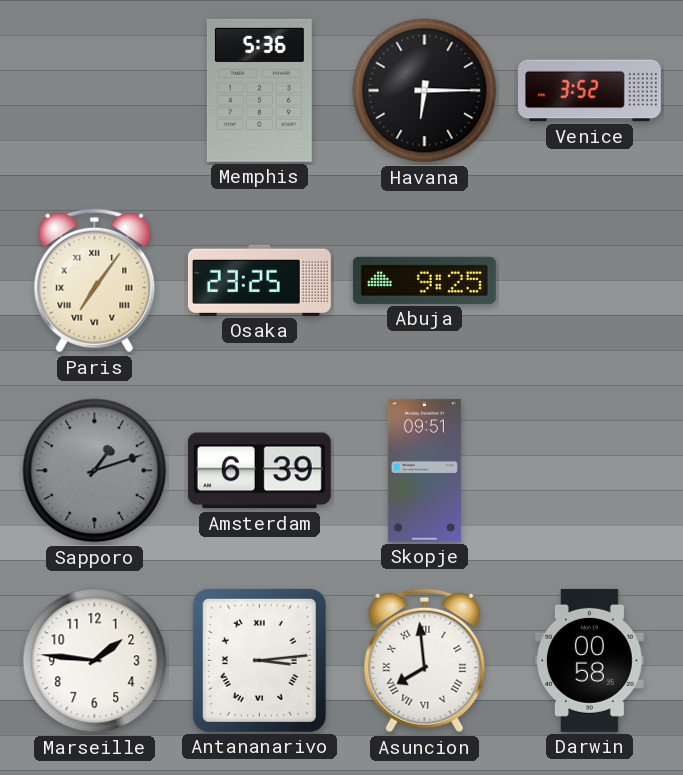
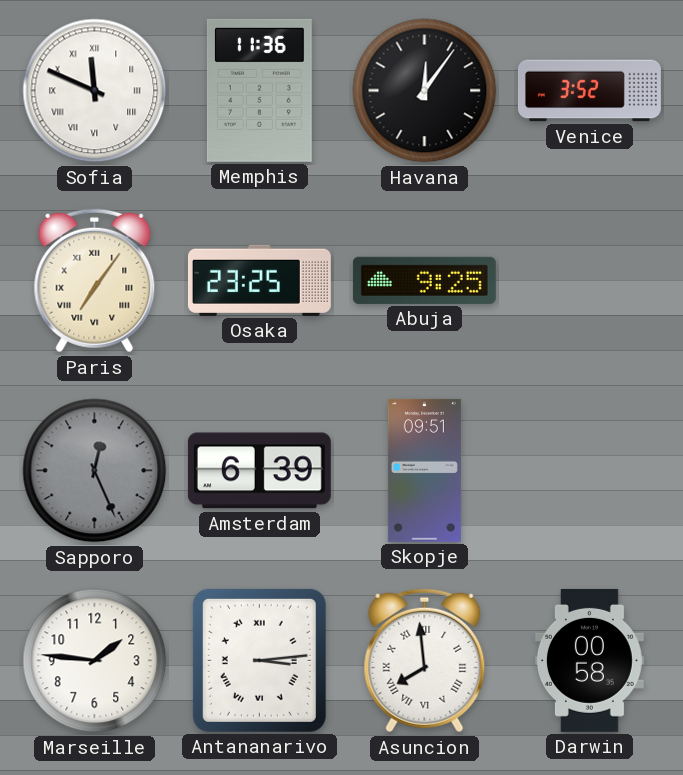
Sofia: none -> 11:49 (95, 91)
Memphis: 5:36 -> 11:36 (259, 90)
Havana: 6:15 -> 12:06 (425, 91)
Sapporo: 1:12 -> 12:26 (95, 471)
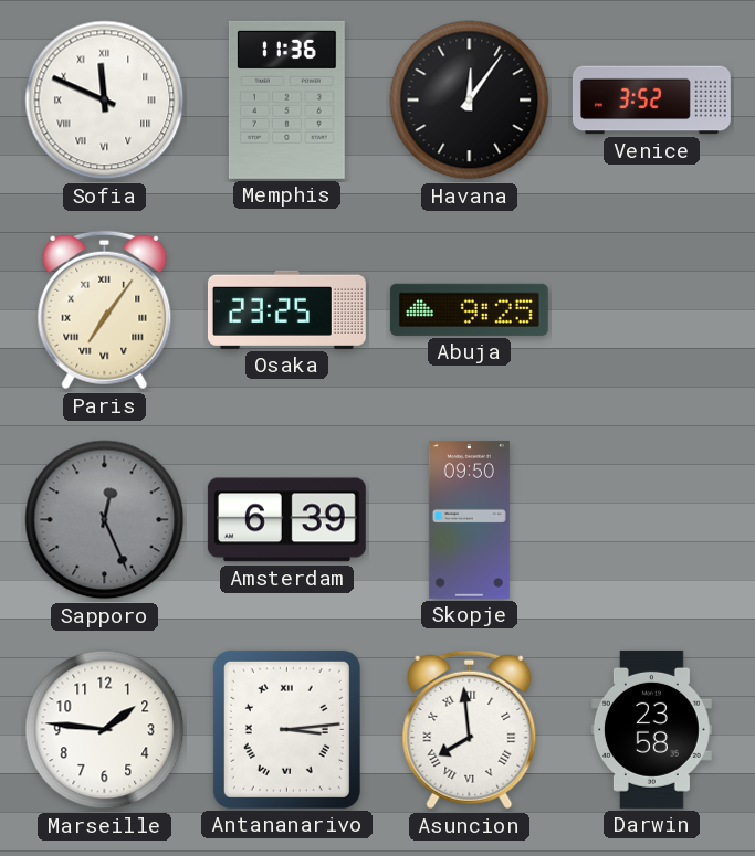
Skopje: 09:51 -> 09:50 (469, 519)
Darwin: 00:58 -> 23:58 (651, 729)
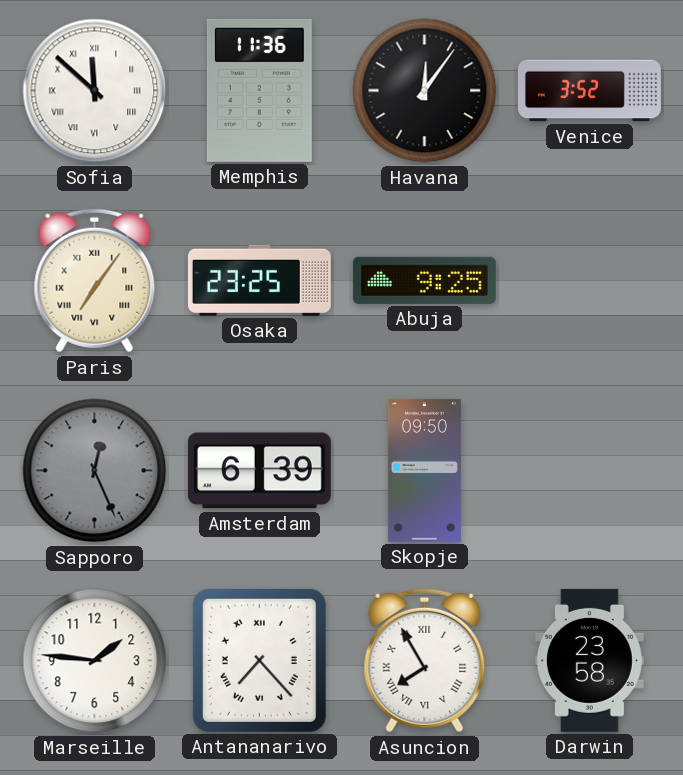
Sofia: 11:49 -> 11:52 (95, 91)
Antananarivo: 3:14 -> 7:23 (259, 660)
Asuncion: 7:59 -> 7:55 (425, 661)
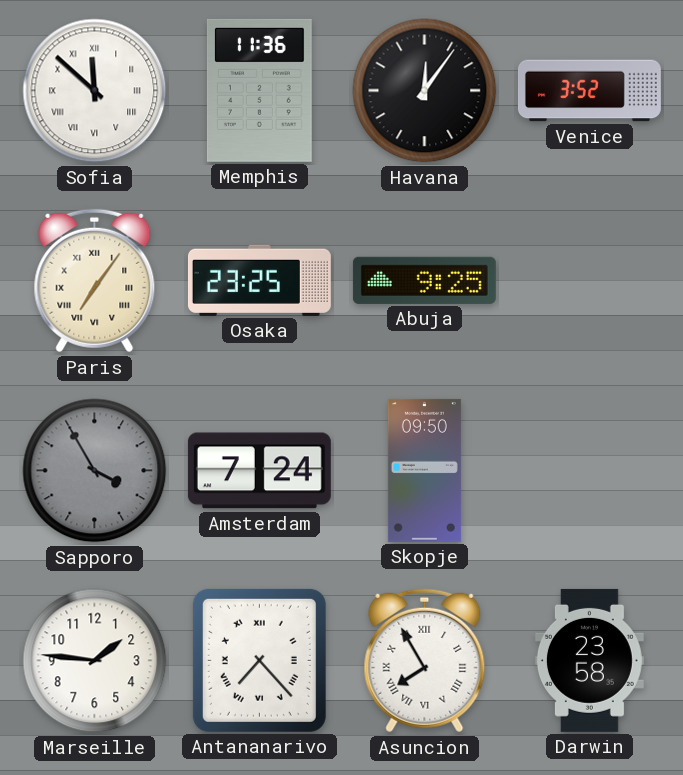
Sapporo: 12:26 -> 3:55 (95, 471)
Amsterdam: 6:39 -> 7:24 (259, 471)
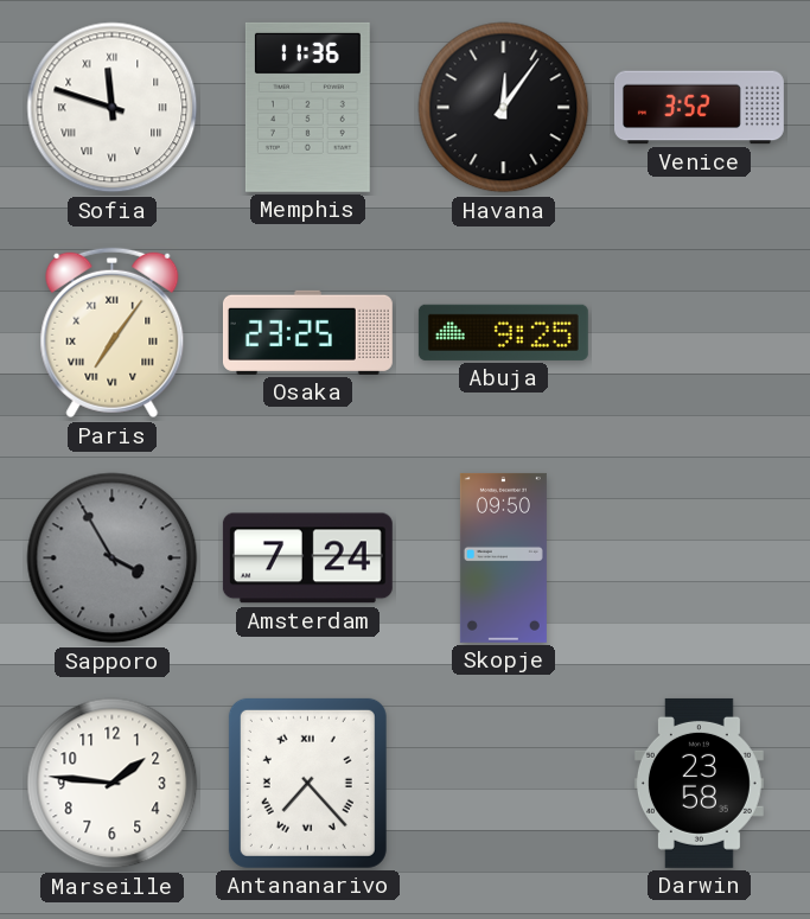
Sofia: 11:52 -> 11:48 (113, 108)
Asuncion: 7:55 -> none (425, 661)
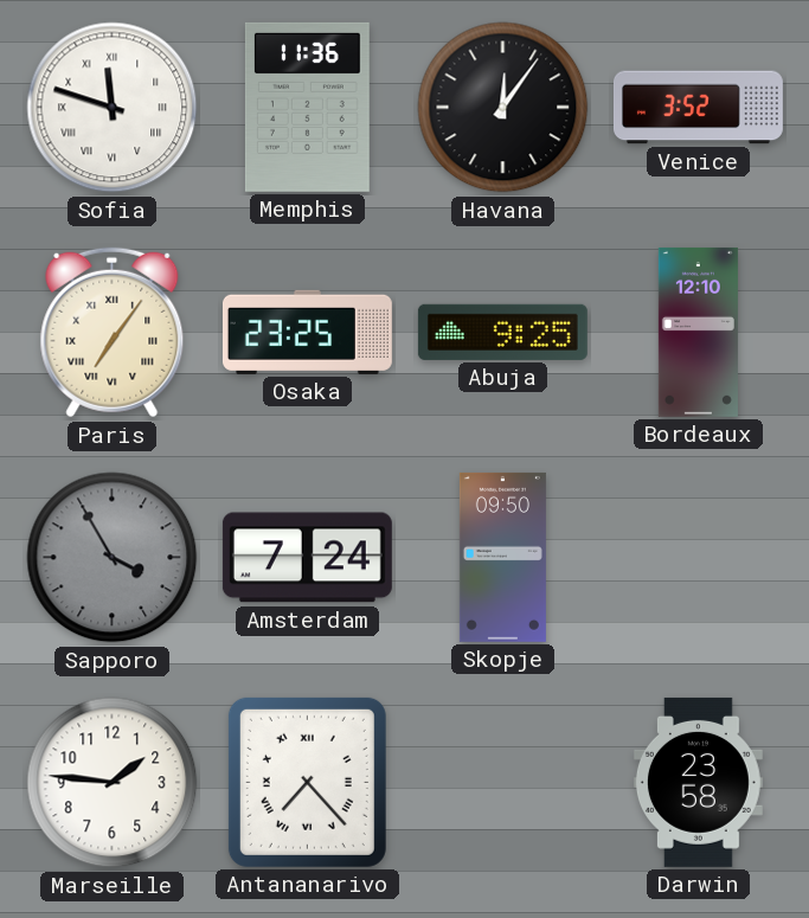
Bordeaux: none -> 12:10 (698, 332)
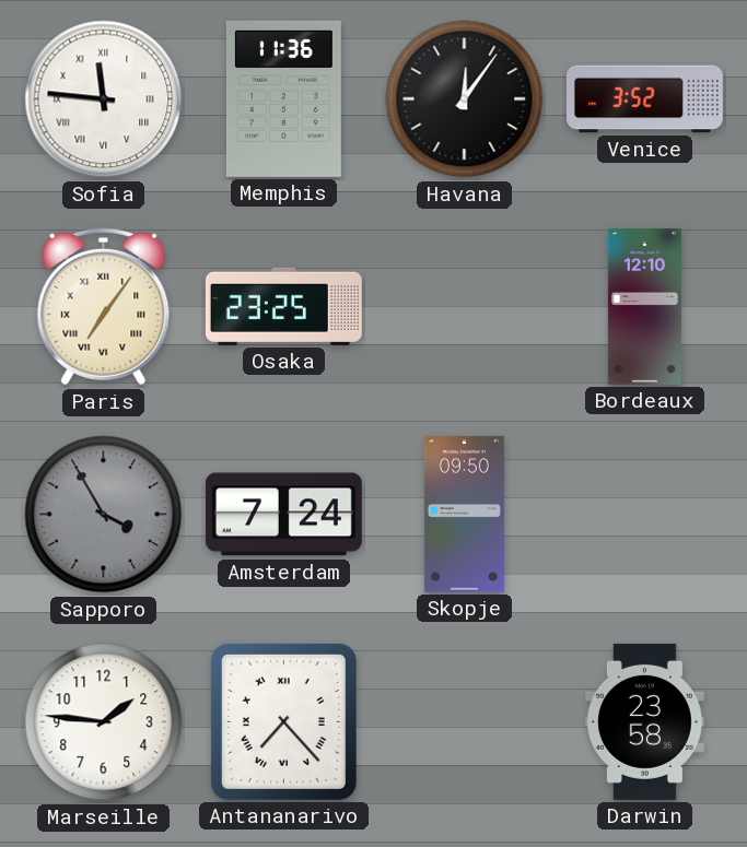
Sofia: 11:48 -> 11:46 (104, 99)
Abuja: 9:25 -> none (502, 332)
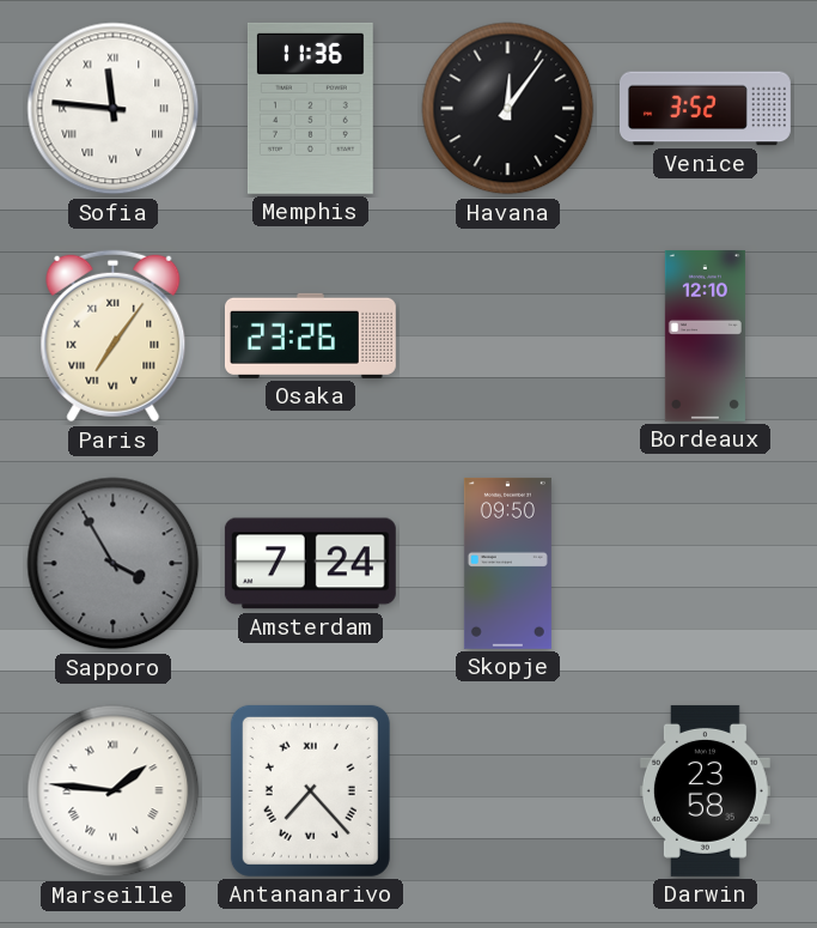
Osaka: 23:25 -> 23:26 (310, 335)
Marseille numerals: Arabic -> Roman (114, 791)
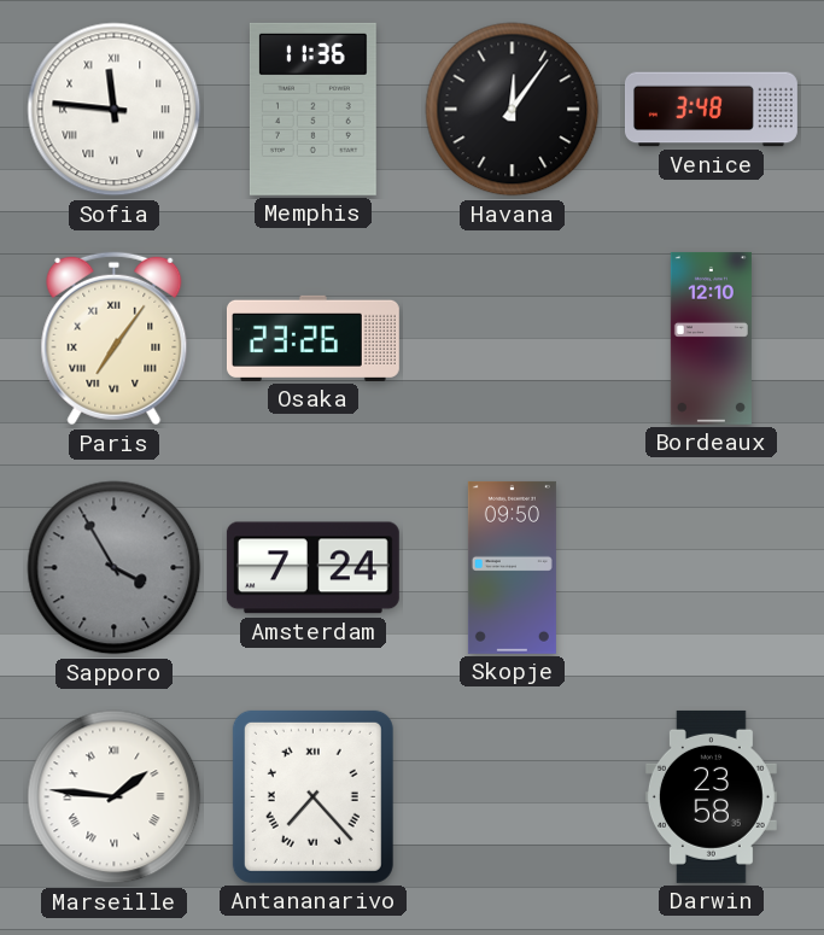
Venice: 3:52 -> 3:48 (711, 110)
